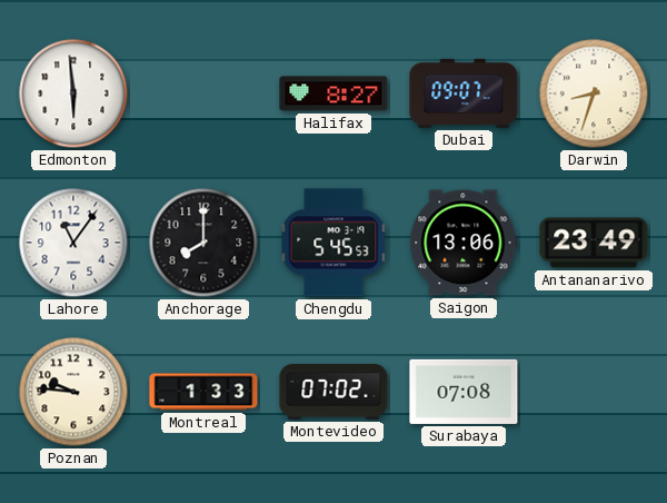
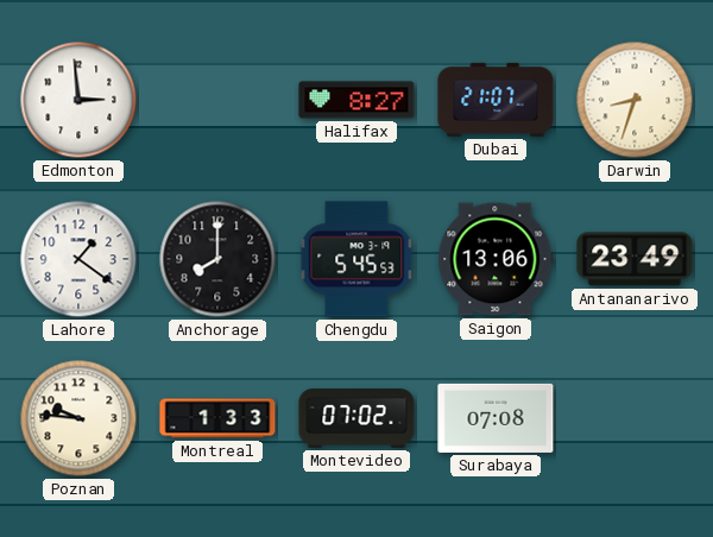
Edmonton: 5:59 -> 2:59 (78, 100)
Dubai: 09:07 -> 21:07 (496, 100)
Lahore: 11:06 -> 1:21 (78, 259)
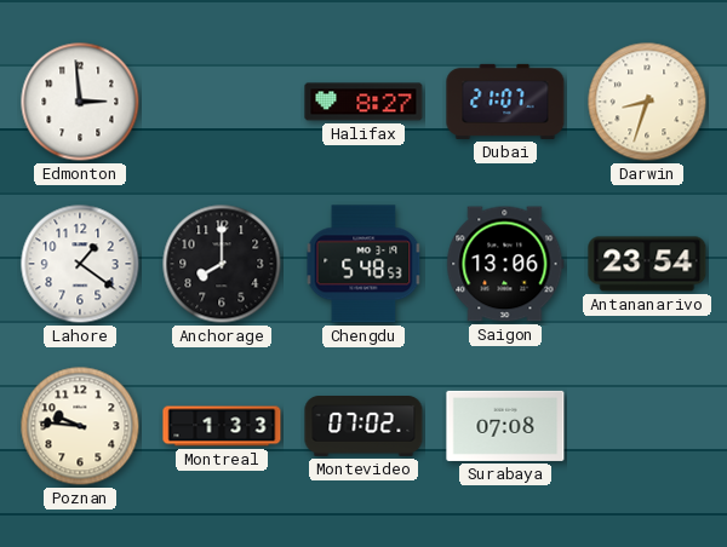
Chengdu: 5:45 -> 5:48 (363, 264)
Antananarivo: 23:49 -> 23:54 (647, 264)
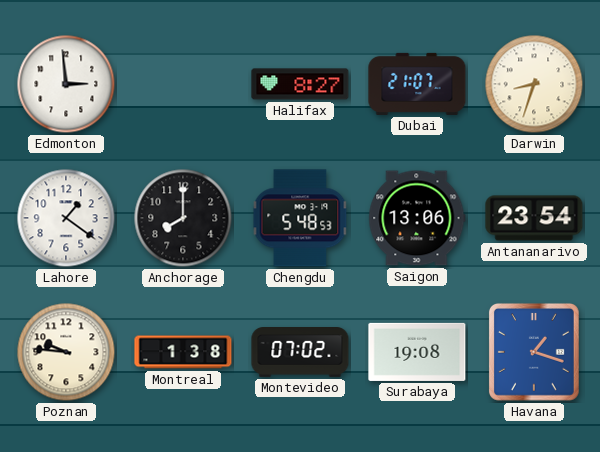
Montreal: 1:33 -> 1:38 (183, 352)
Surabaya: 07:08 -> 19:08 (417, 352)
Havana: none -> 1:18 (534, 352)
